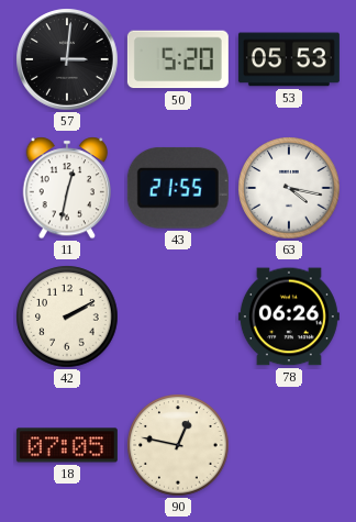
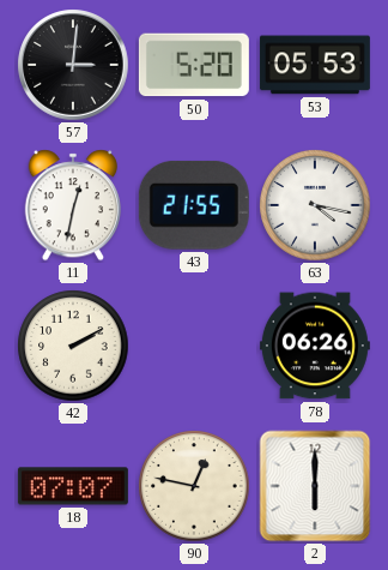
18: 07:05 -> 07:07 (73, 486)
2: none -> 6:00 (315, 486)
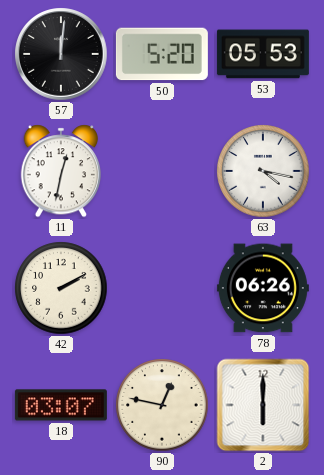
57: 3:01 -> 12:01 (61, 54)
43: 21:55 -> none (194, 205)
18: 07:07 -> 03:07 (61, 405)
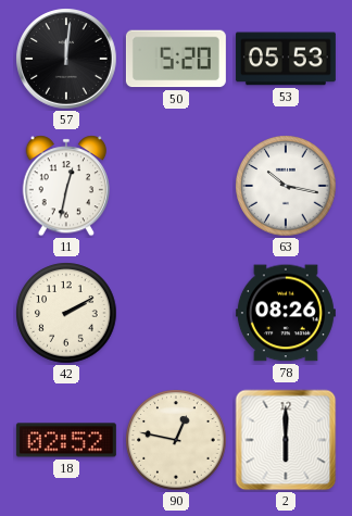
63: 4:17 -> 10:17 (286, 186)
78: 06:26 -> 08:26 (286, 313)
18: 03:07 -> 02:52 (66, 440)
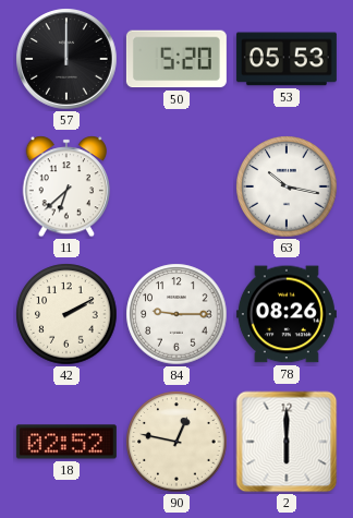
57: 12:01 -> 12:00 (66, 59)
11: 12:32 -> 6:38 (66, 186)
84: none -> 9:15 (176, 314)
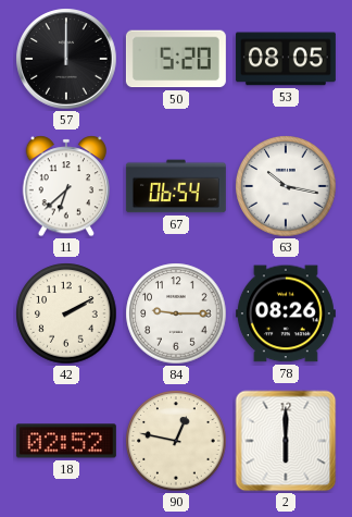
53: 05:53 -> 08:05 (286, 59)
67: none -> 06:54 (176, 186)
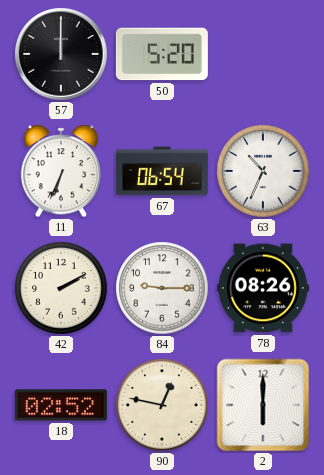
53: 08:05 -> none (286, 59)
11: 6:38 -> 6:34 (61, 171)
63: 10:17 -> 10:34 (263, 171)
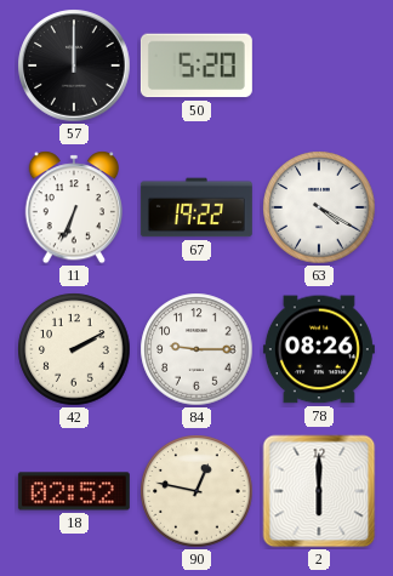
67: 06:54 -> 19:22 (196, 207)
63: 10:34 -> 4:20 (319, 207)
